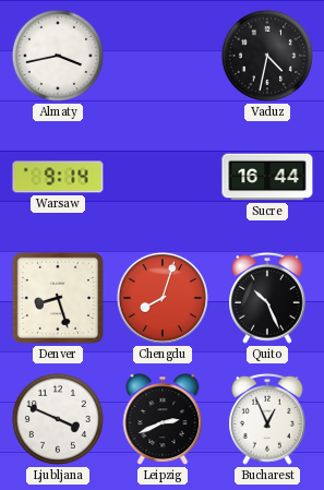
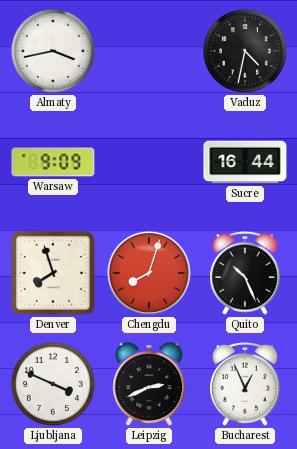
Warsaw: 9:14 -> 9:09 (53, 162)
Denver: 8:27 -> 7:57 (53, 273)
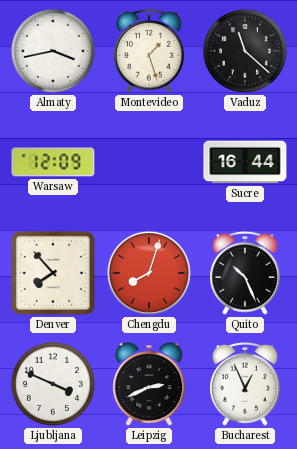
Montevideo: none -> 1:27 (150, 51)
Vaduz: 4:32 -> 11:22 (245, 51)
Warsaw: 9:09 -> 12:09 (53, 162)
Denver: 7:57 -> 7:53 (53, 273)
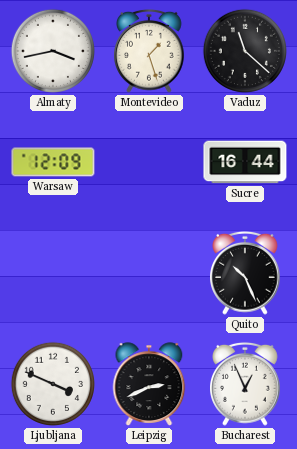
Denver: 7:53 -> none (53, 273)
Chengdu: 8:03 -> none (149, 273)
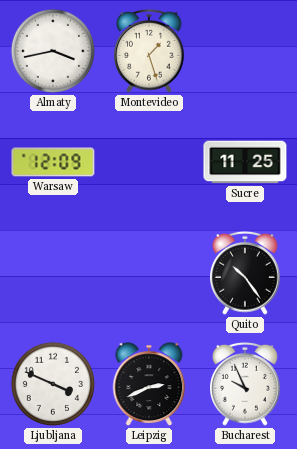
Vaduz: 11:22 -> none (245, 51)
Sucre: 16:44 -> 11:25 (245, 162)
Quito: 10:26 -> 10:24 (246, 273)
Bucharest: 12:56 -> 9:56 (246, 384)
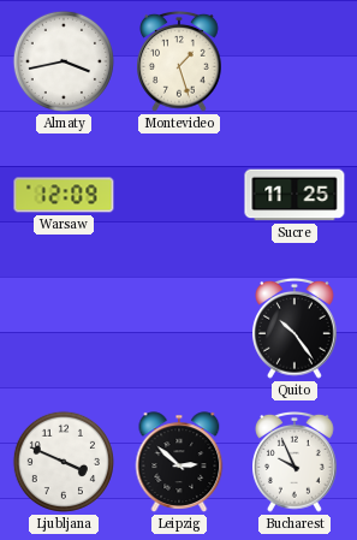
Leipzig: 2:41 -> 2:52 (179, 462)
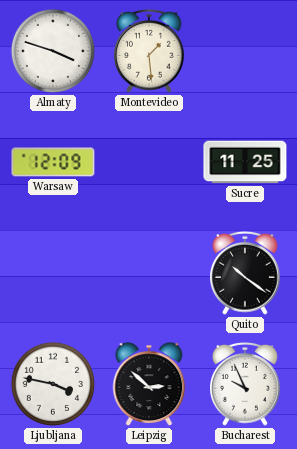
Almaty: 3:43 -> 3:48 (53, 51)
Montevideo: 1:27 -> 1:29 (150, 51)
Quito: 10:24 -> 10:21 (246, 273)
Ljubljana: 3:49 -> 3:47 (53, 384)
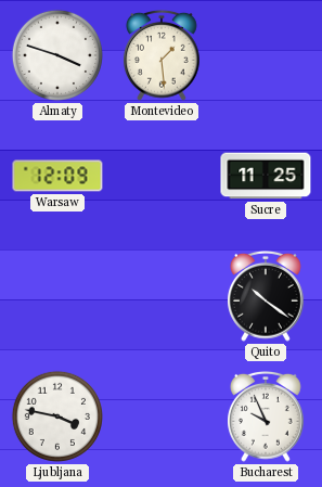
Leipzig: 2:52 -> none (149, 384)
